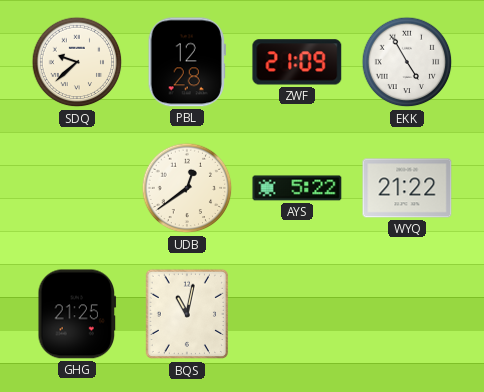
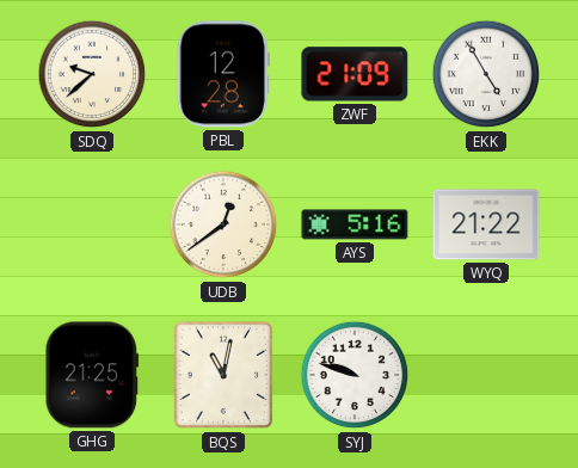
AYS: 5:22 -> 5:16 (355, 224)
SYJ: none -> 9:48 (355, 375)
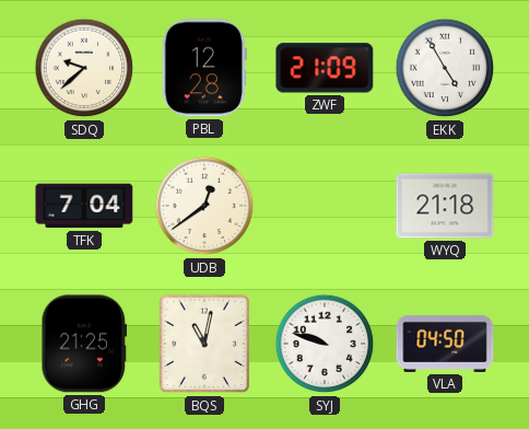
TFK: none -> 7:04 (84, 206)
AYS: 5:16 -> none (355, 224)
WYQ: 21:22 -> 21:18 (445, 206)
VLA: none -> 04:50 (445, 344)
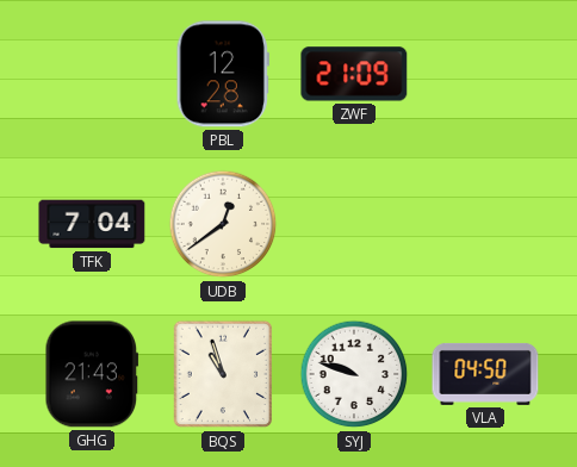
SDQ: 9:38 -> none (84, 68)
EKK: 4:55 -> none (445, 68)
WYQ: 21:18 -> none (445, 206)
GHG: 21:25 -> 21:43 (92, 374)
BQS: 11:02 -> 10:57 (223, 374)
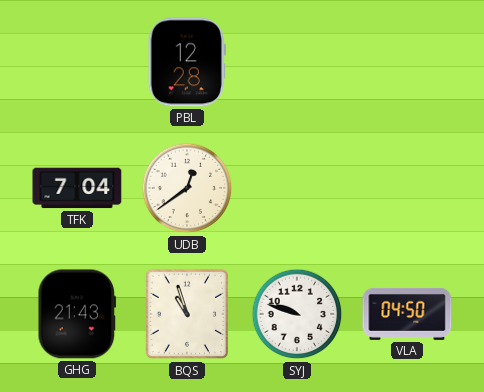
ZWF: 21:09 -> none (354, 74)
